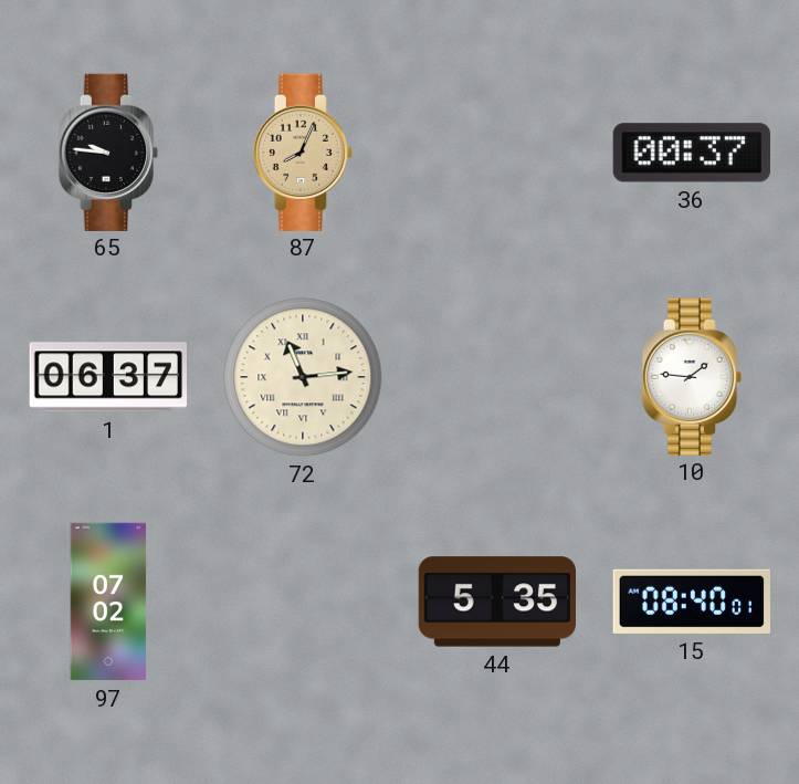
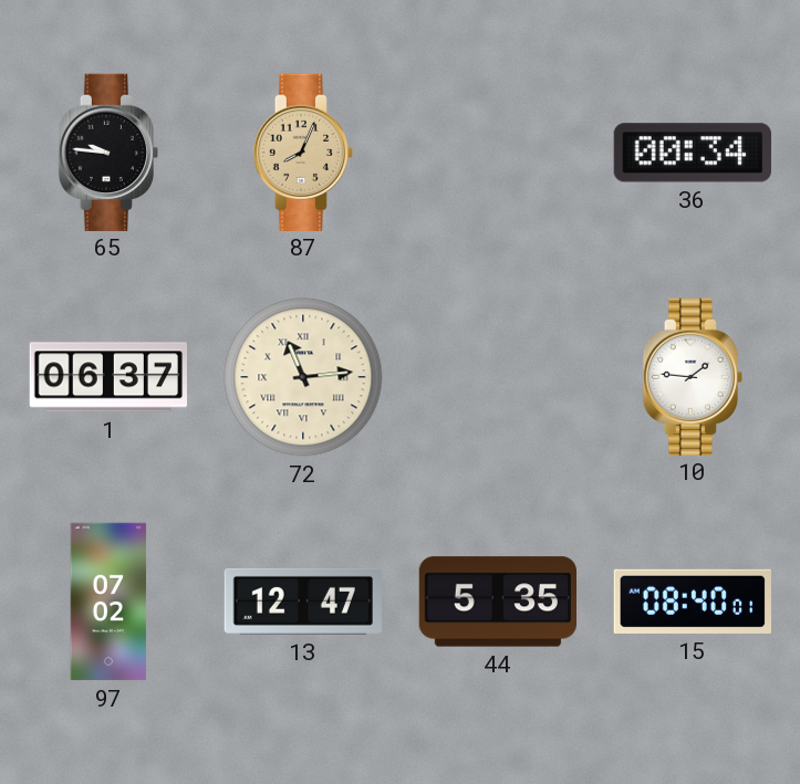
36: 00:37 -> 00:34 (693, 153)
13: none -> 12:47 (302, 602)
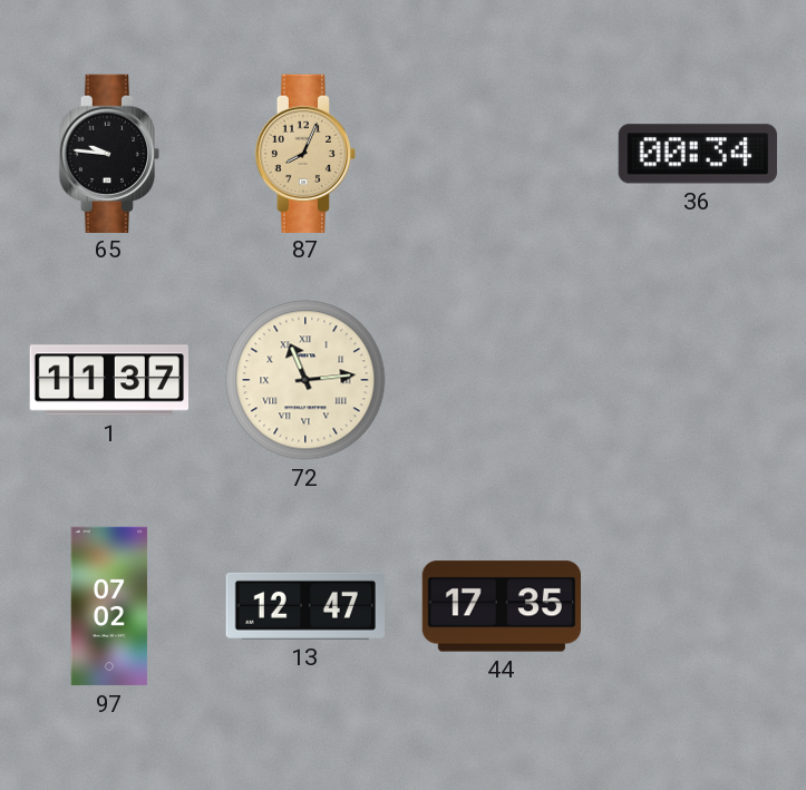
1: 06:37 -> 11:37 (108, 380)
10: 1:46 -> none (693, 376)
44: 5:35 -> 17:35 (502, 606)
15: 08:40 -> none (692, 602)
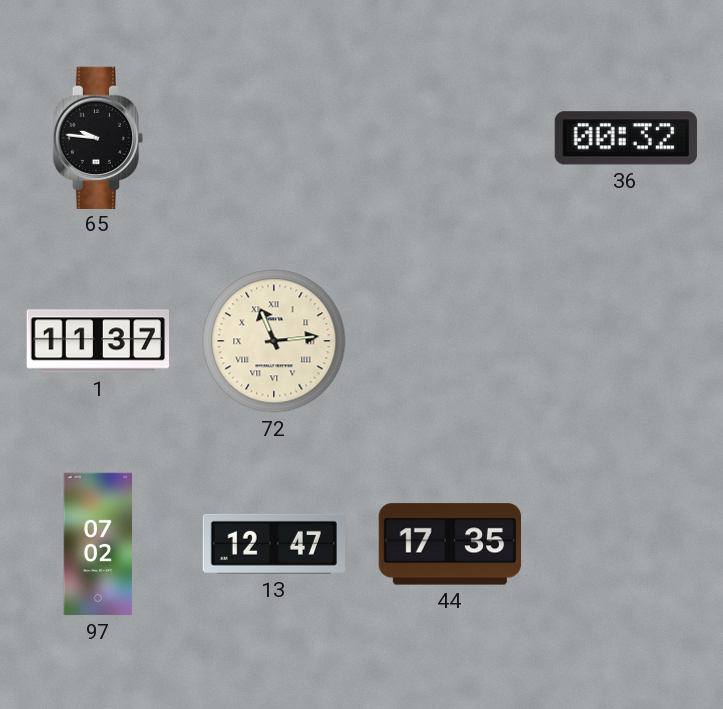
87: 8:04 -> none (305, 153)
36: 00:34 -> 00:32 (626, 138)
